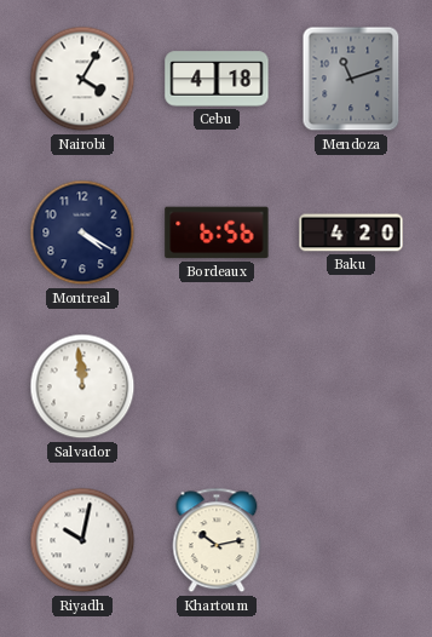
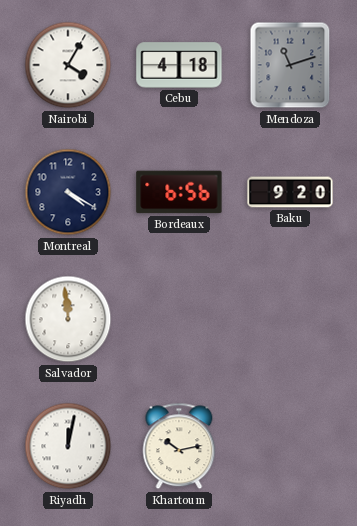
Baku: 4:20 -> 9:20 (290, 192)
Riyadh: 10:02 -> 12:02 (68, 446)
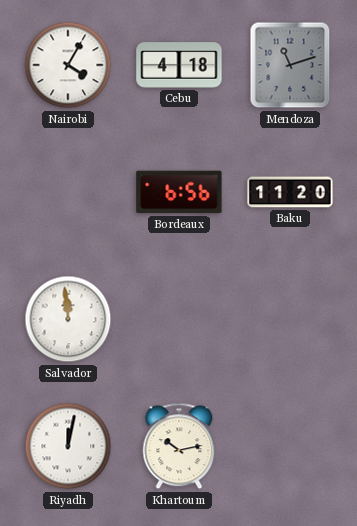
Montreal: 4:20 -> none (68, 192)
Baku: 9:20 -> 11:20 (290, 192)
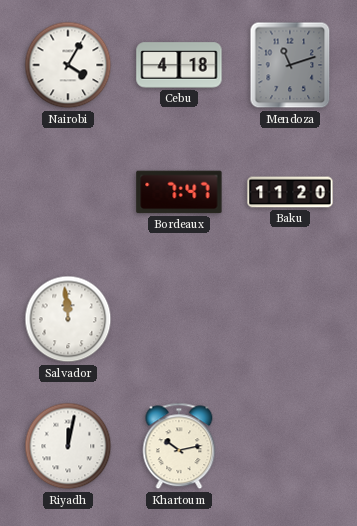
Bordeaux: 6:56 -> 7:47 (179, 192)
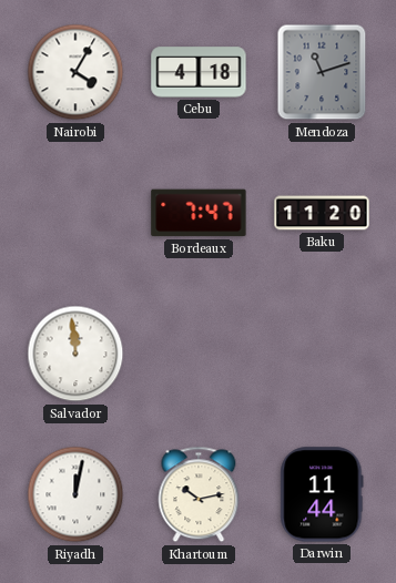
Darwin: none -> 11:44 (322, 494)
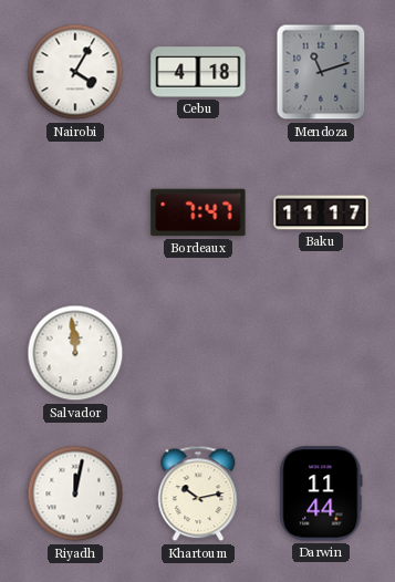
Baku: 11:20 -> 11:17 (321, 212)
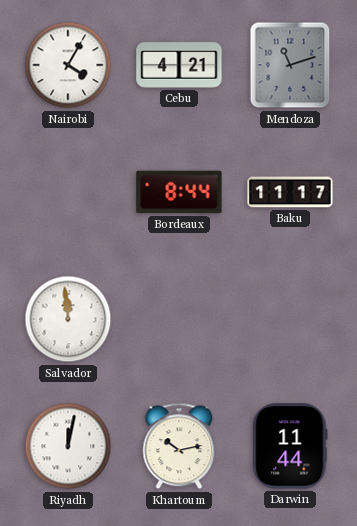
Cebu: 4:18 -> 4:21 (179, 65)
Bordeaux: 7:47 -> 8:44 (179, 192)
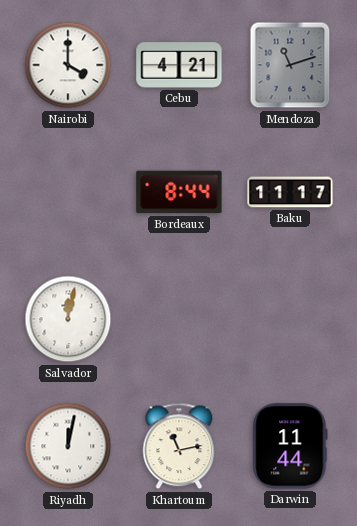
Nairobi: 4:05 -> 4:00 (68, 65)
Salvador: 11:59 -> 12:02 (68, 319)
Khartoum: 10:13 -> 11:13 (179, 446)
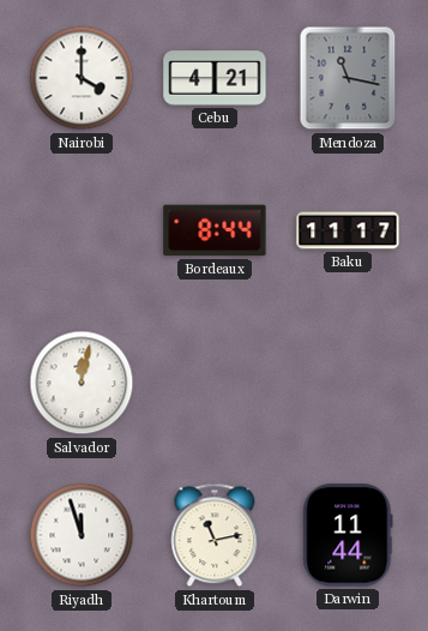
Mendoza: 11:12 -> 11:17 (348, 78)
Riyadh: 12:02 -> 11:57 (82, 535)
